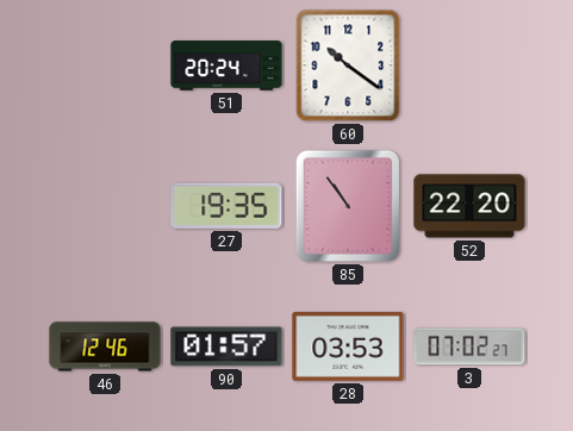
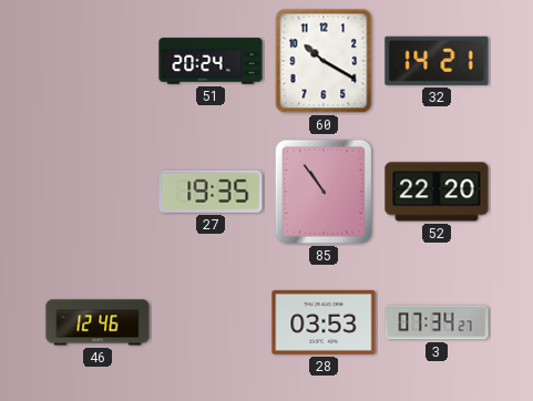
60: 10:21 -> 10:20 (324, 61)
32: none -> 14:21 (437, 61)
90: 01:57 -> none (226, 346)
3: 07:02 -> 07:34 (437, 322)
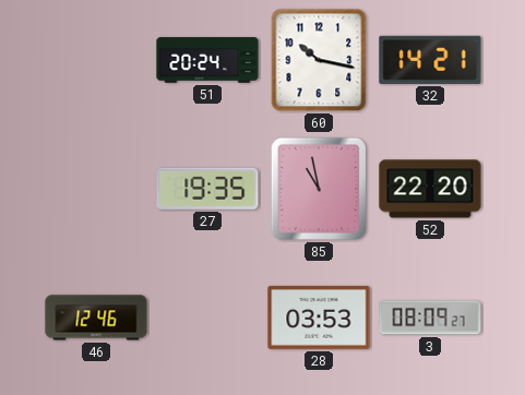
60: 10:20 -> 10:17 (319, 60)
85: 10:54 -> 10:58 (319, 189)
3: 07:34 -> 08:09 (430, 318)
